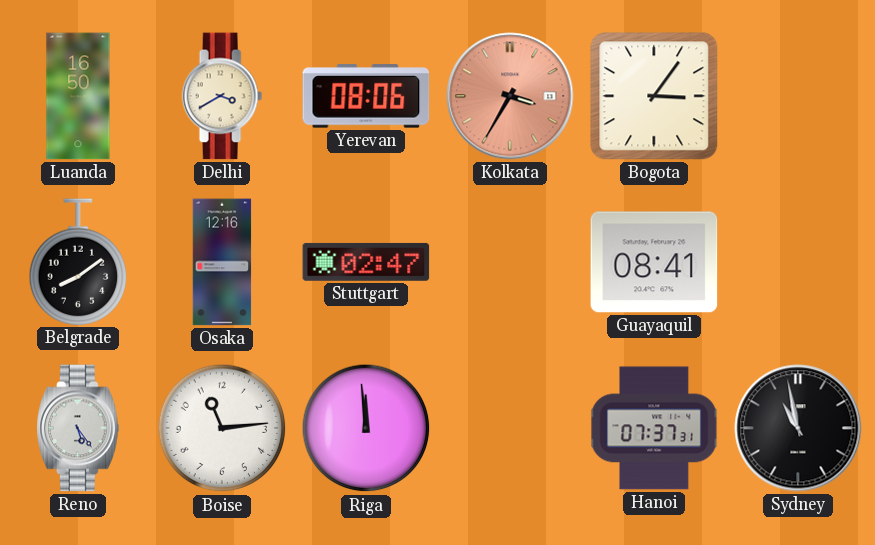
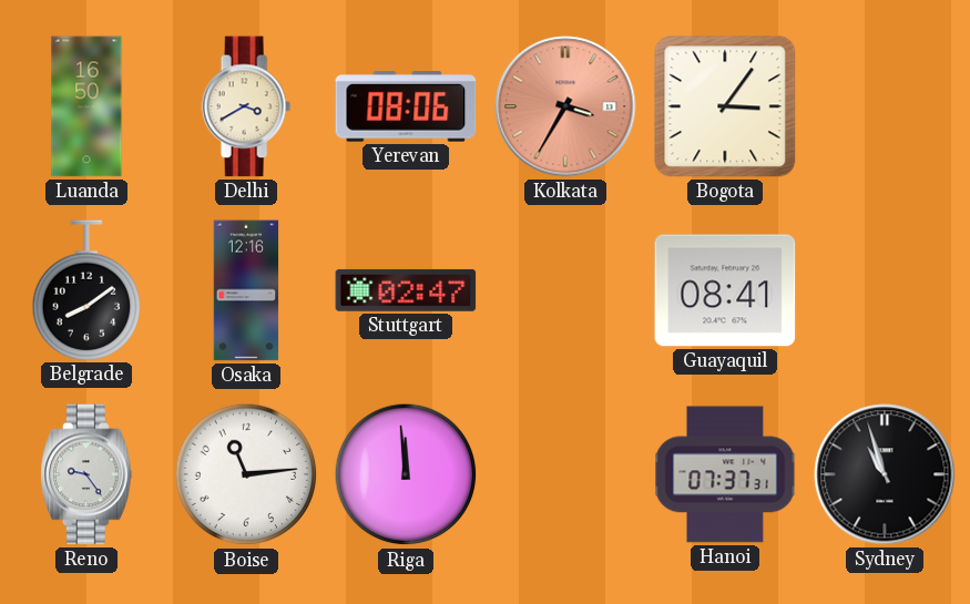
Reno: 5:24 -> 9:24 (86, 474)
Sydney: 10:58 -> 10:57 (885, 474)
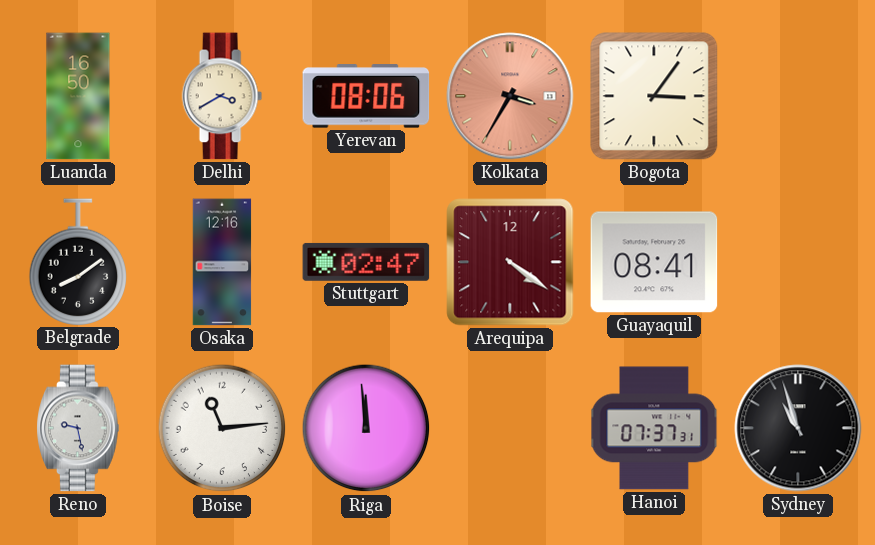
Arequipa: none -> 4:21 (510, 262)
Reno: 9:24 -> 9:28 (78, 428)
